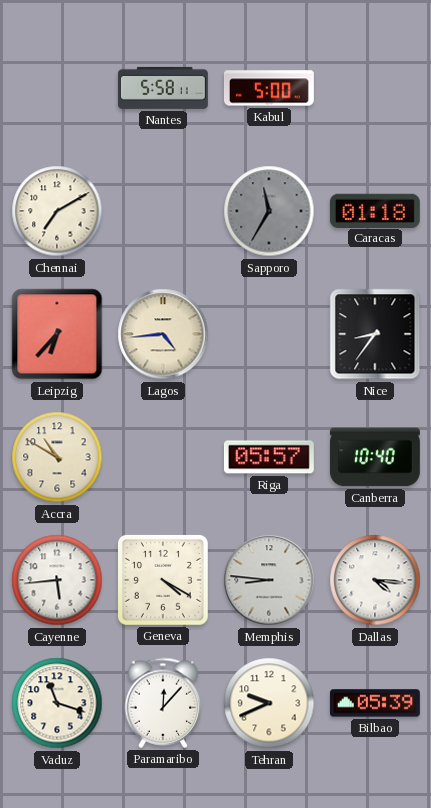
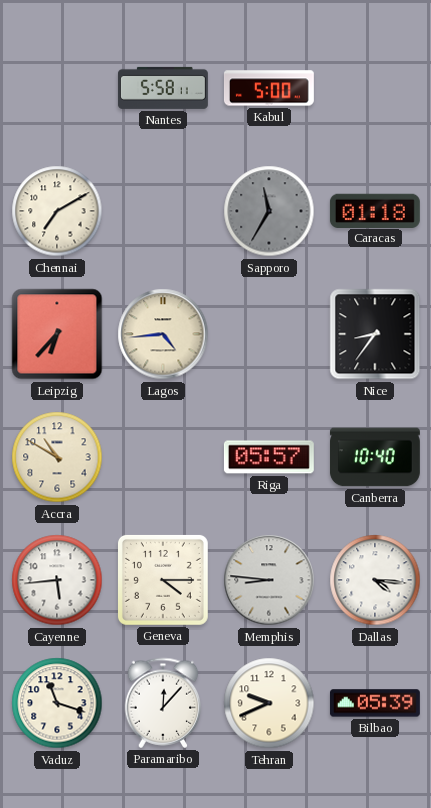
Geneva: 4:20 -> 4:15 (163, 580)
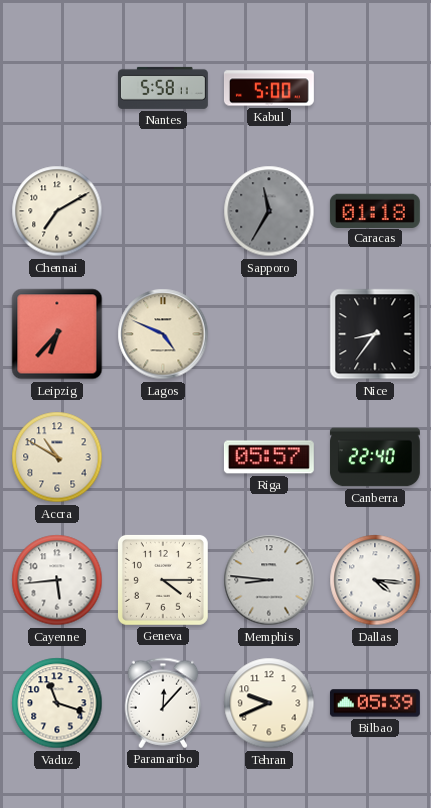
Lagos: 4:44 -> 4:49 (163, 334)
Canberra: 10:40 -> 22:40 (375, 457)
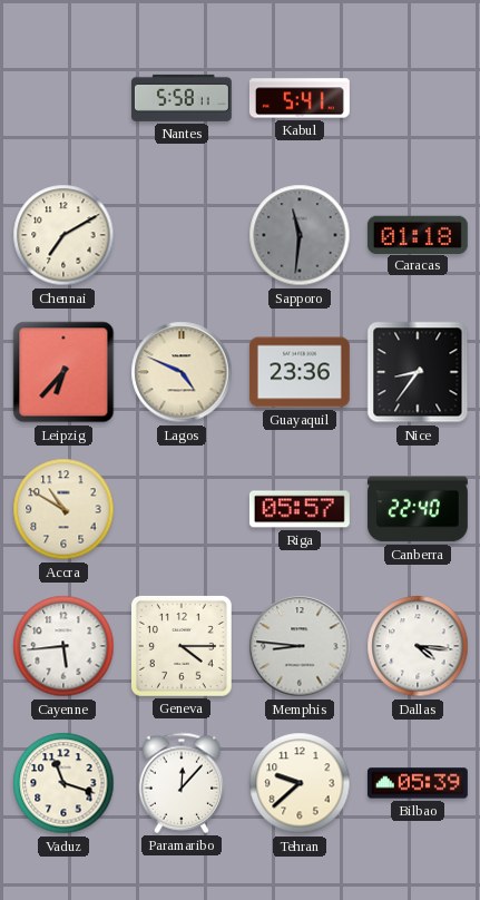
Kabul: 5:00 -> 5:41 (300, 98)
Sapporo: 11:35 -> 11:31 (300, 235)
Guayaquil: none -> 23:36 (300, 372)
Tehran: 9:41 -> 9:38 (300, 783)
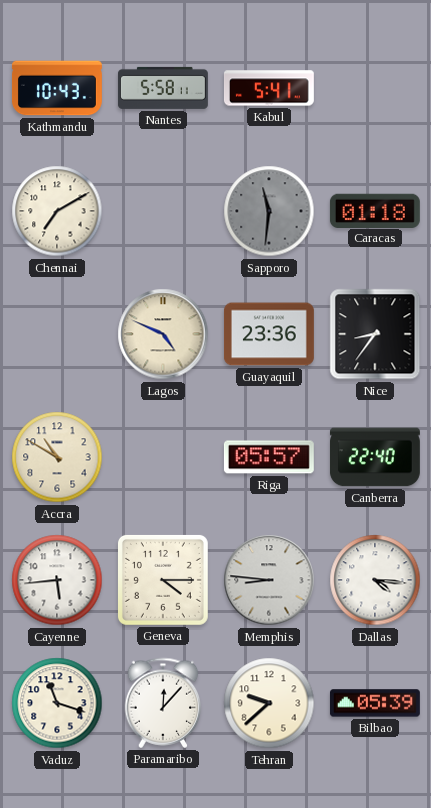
Kathmandu: none -> 10:43 (57, 88)
Leipzig: 6:37 -> none (63, 372)
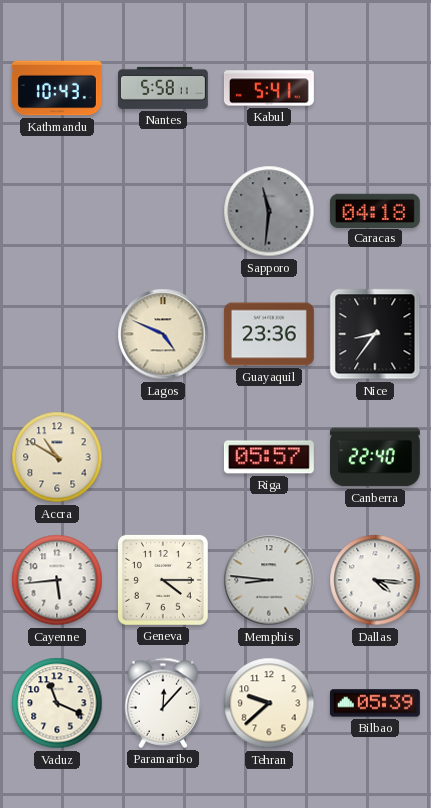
Chennai: 7:10 -> none (57, 211)
Caracas: 01:18 -> 04:18 (375, 210)
Vaduz: 11:18 -> 11:19 (57, 703)
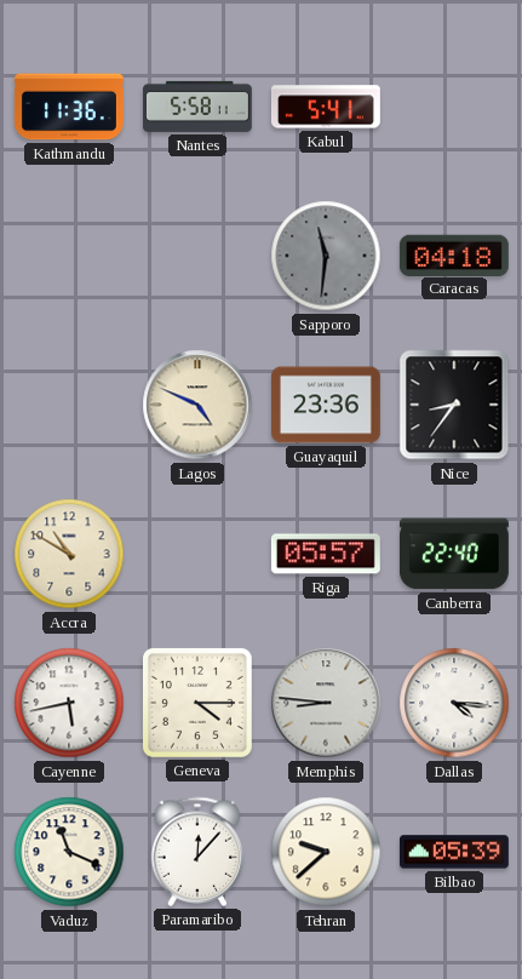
Kathmandu: 10:43 -> 11:36 (69, 107)
Cayenne: 5:44 -> 5:43 (69, 703)
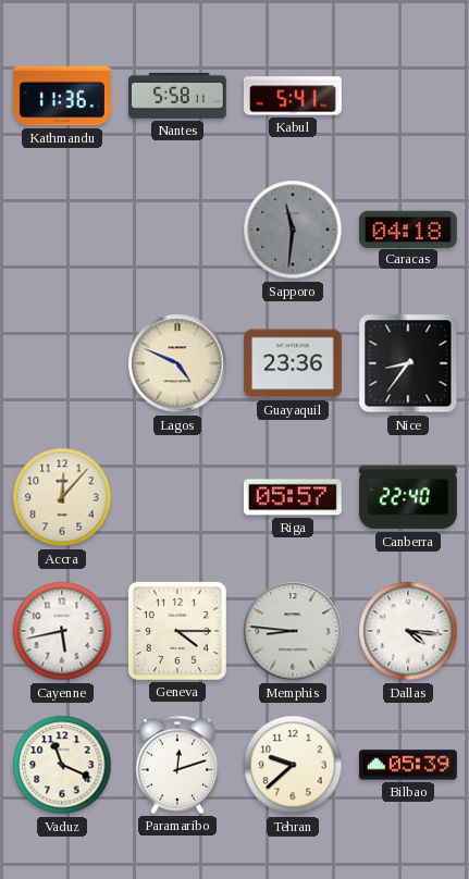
Accra: 10:50 -> 12:07 (62, 497)
Paramaribo: 12:07 -> 12:12 (177, 765)
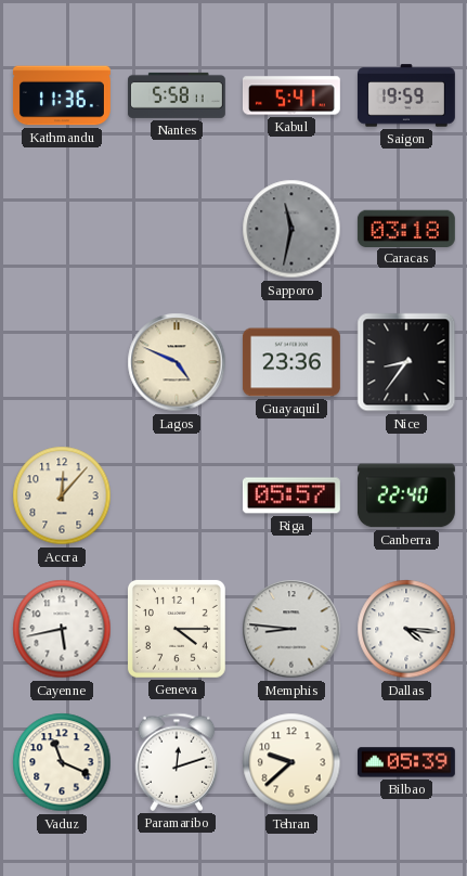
Saigon: none -> 19:59 (406, 95)
Sapporo: 11:31 -> 11:32 (291, 229)
Caracas: 04:18 -> 03:18 (406, 228)
